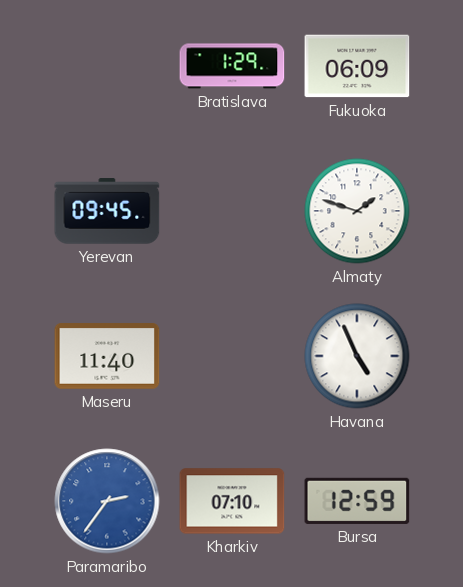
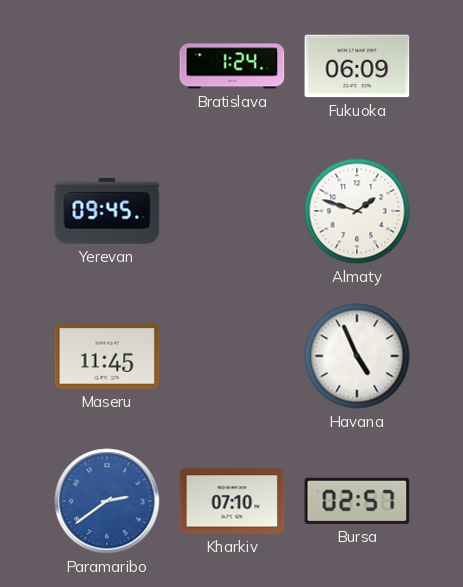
Bratislava: 1:29 -> 1:24 (232, 66)
Maseru: 11:40 -> 11:45 (107, 356)
Paramaribo: 2:36 -> 2:39 (107, 501)
Bursa: 12:59 -> 02:57 (357, 501)
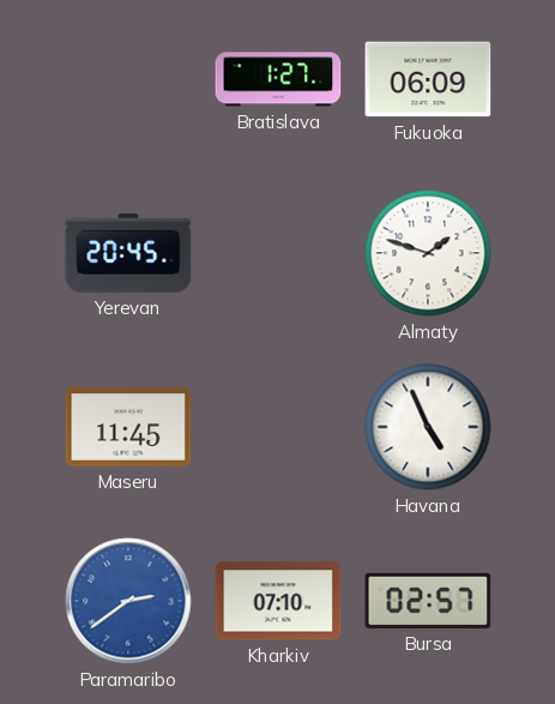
Bratislava: 1:24 -> 1:27 (278, 79)
Yerevan: 09:45 -> 20:45 (128, 253)
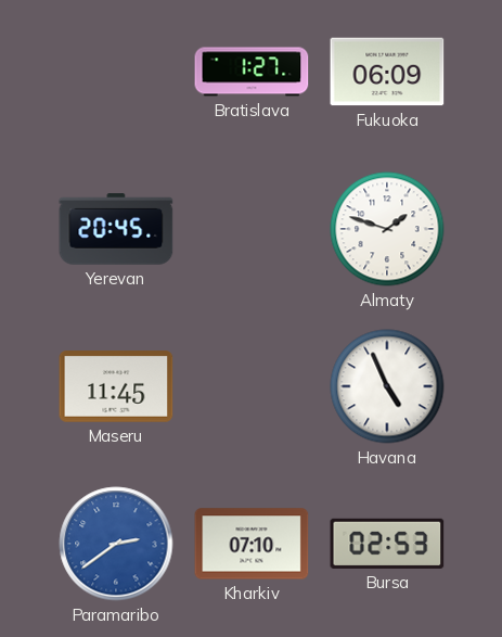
Bursa: 02:57 -> 02:53 (387, 544)
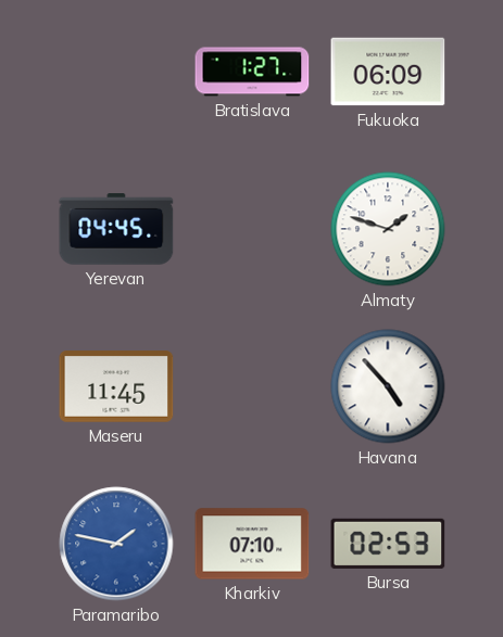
Yerevan: 20:45 -> 04:45 (116, 229)
Havana: 4:56 -> 4:53 (388, 386)
Paramaribo: 2:39 -> 1:47 (116, 544)
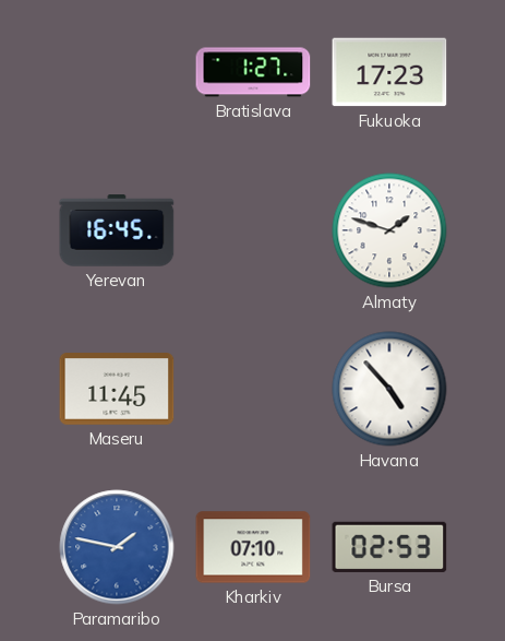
Fukuoka: 06:09 -> 17:23 (389, 72)
Yerevan: 04:45 -> 16:45 (117, 230)
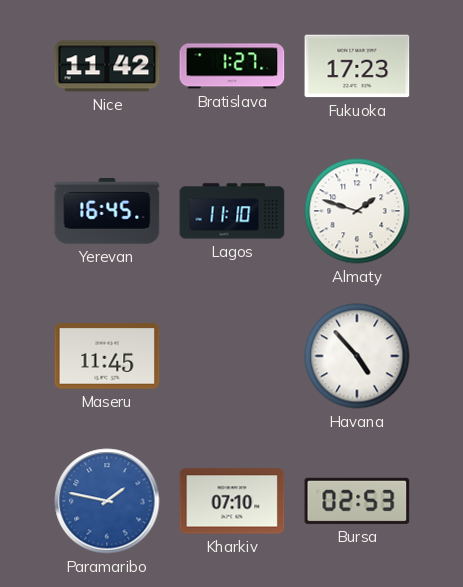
Nice: none -> 11:42 (107, 66)
Lagos: none -> 11:10 (232, 211)
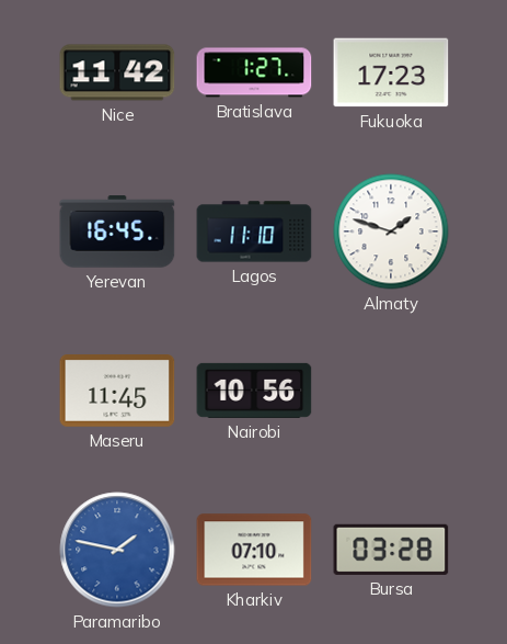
Nairobi: none -> 10:56 (254, 391)
Havana: 4:53 -> none (357, 356)
Bursa: 02:53 -> 03:28 (391, 550)
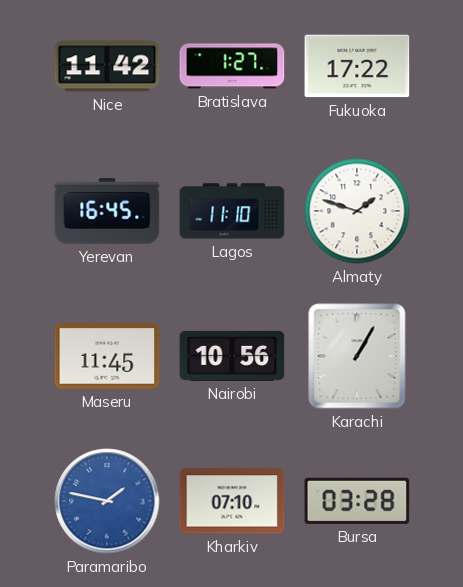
Fukuoka: 17:23 -> 17:22 (357, 66)
Karachi: none -> 1:05 (357, 356)
